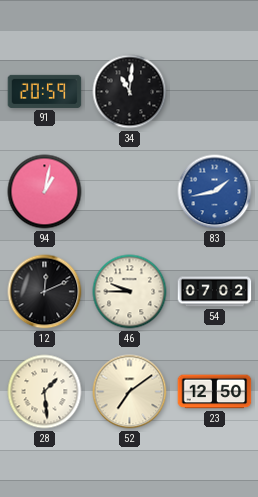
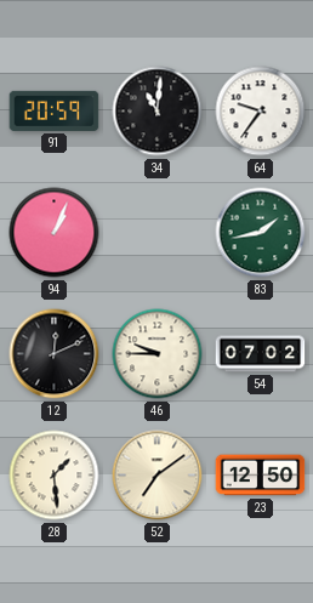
64: none -> 9:36 (261, 112)
94: 1:02 -> 1:04 (55, 233)
83 dial: blue -> green (261, 233)
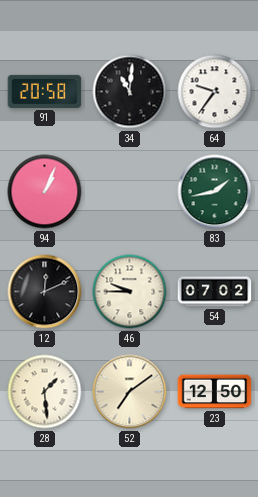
91: 20:59 -> 20:58 (45, 91)
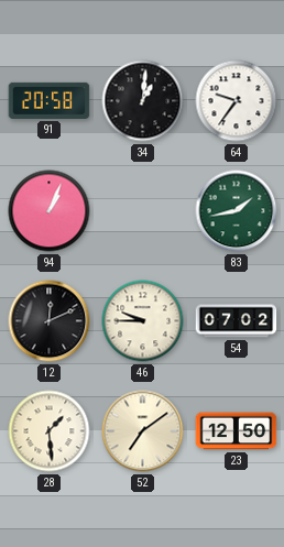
34: 11:01 -> 1:01 (143, 101)
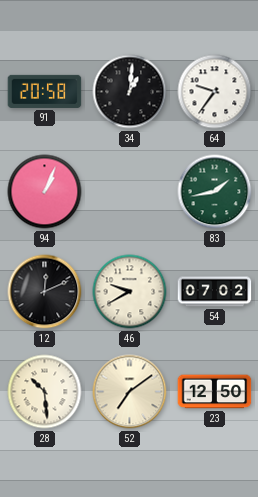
46: 9:45 -> 9:40 (130, 292)
28: 1:29 -> 10:29 (45, 392)
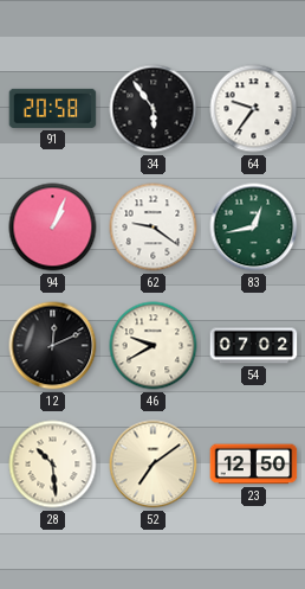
34: 1:01 -> 5:54 (154, 109)
62: none -> 9:21 (154, 228)
83: 1:43 -> 12:43 (254, 228)
